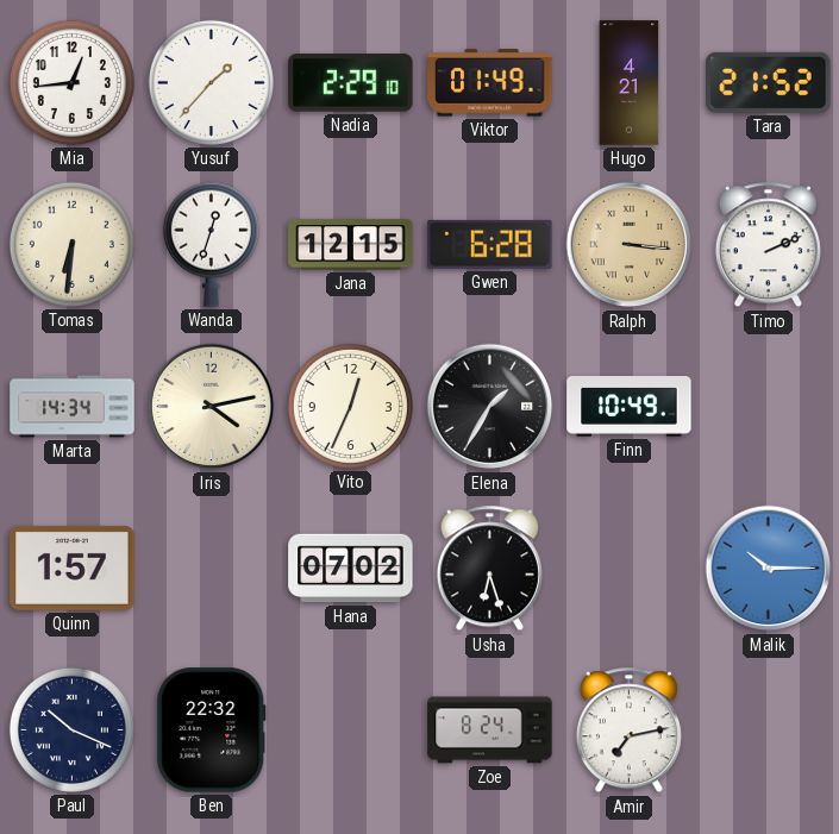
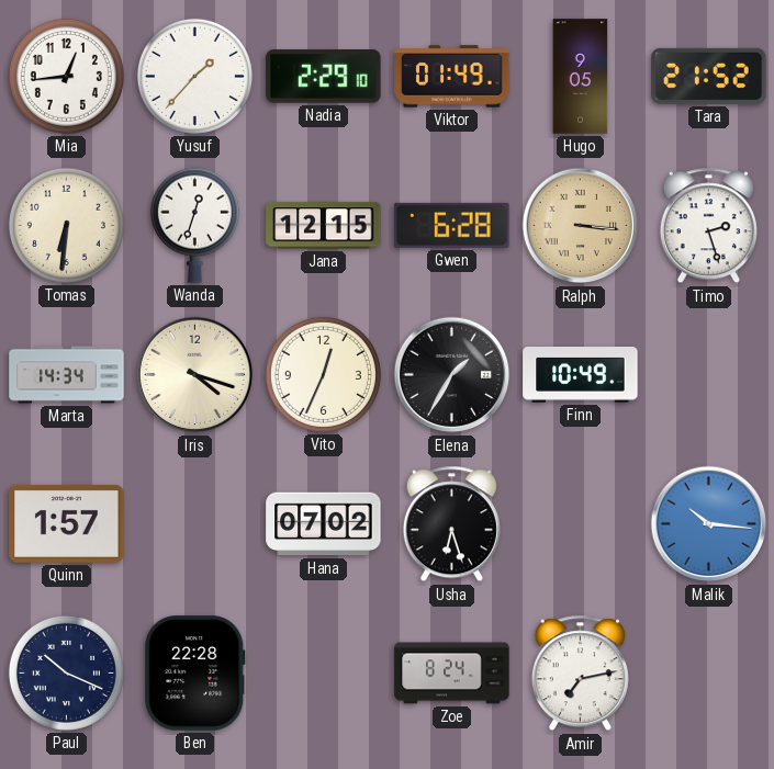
Hugo: 4:21 -> 9:05 (581, 77)
Timo: 2:11 -> 2:27 (708, 226)
Iris: 4:13 -> 4:18 (195, 375)
Malik: 10:15 -> 10:16 (709, 524)
Ben: 22:32 -> 22:28 (195, 674)
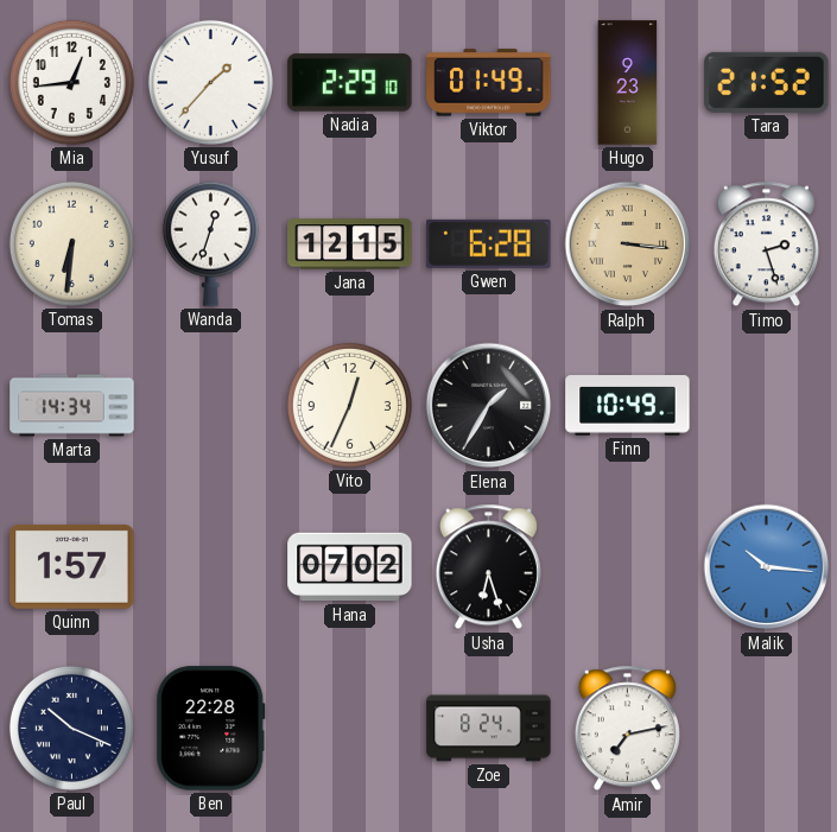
Hugo: 9:05 -> 9:23 (628, 83)
Iris: 4:18 -> none (195, 375)
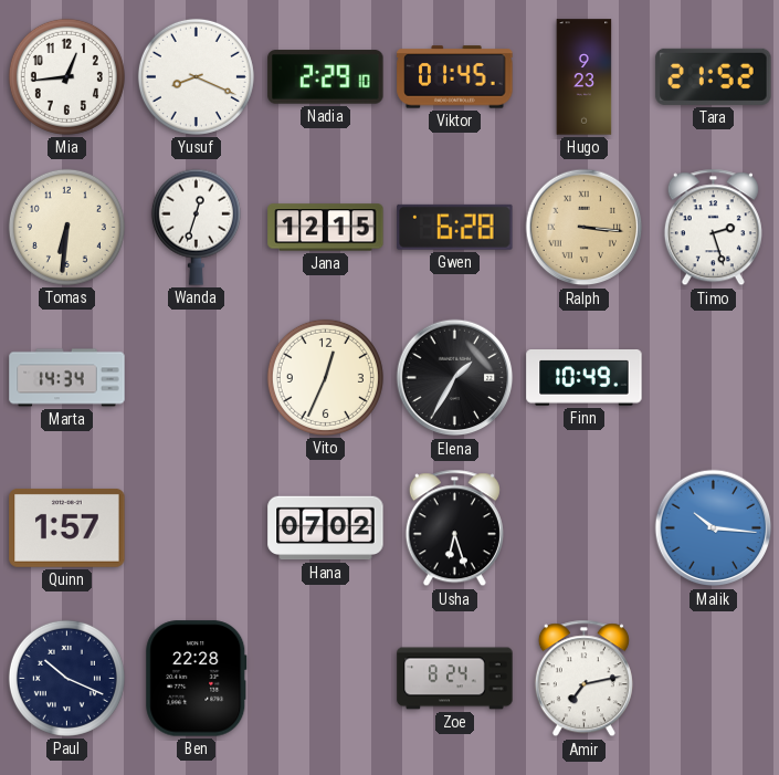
Yusuf: 1:37 -> 8:19 (196, 76)
Viktor: 01:49 -> 01:45 (455, 77)
